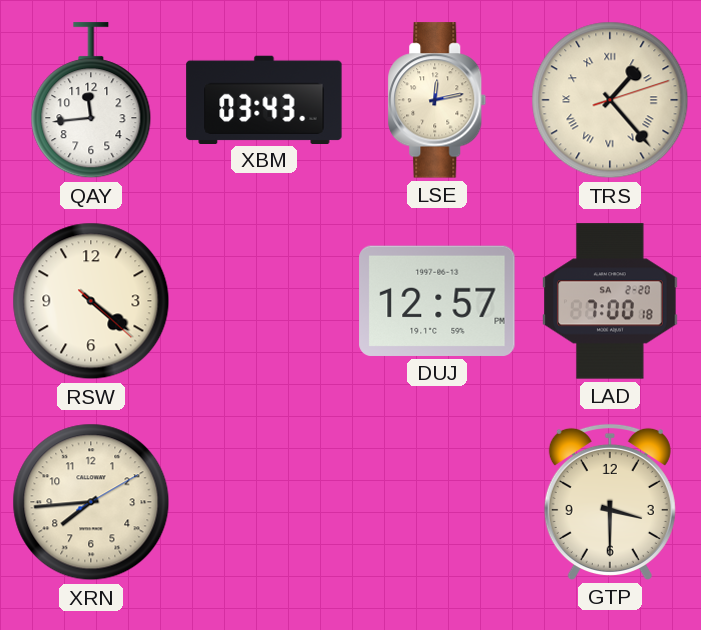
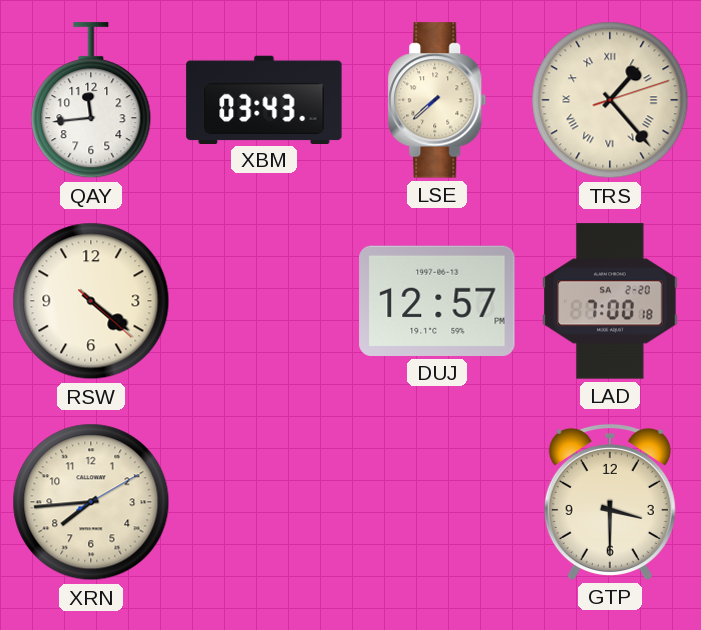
LSE: 12:13 -> 7:38 (437, 100)
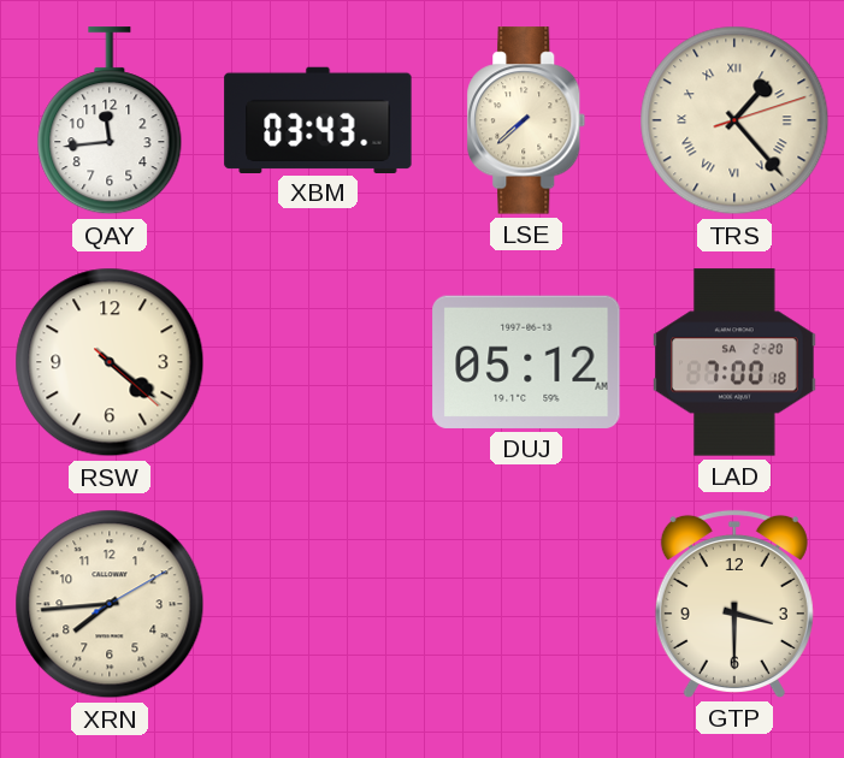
DUJ: 12:57 -> 05:12 (526, 362)
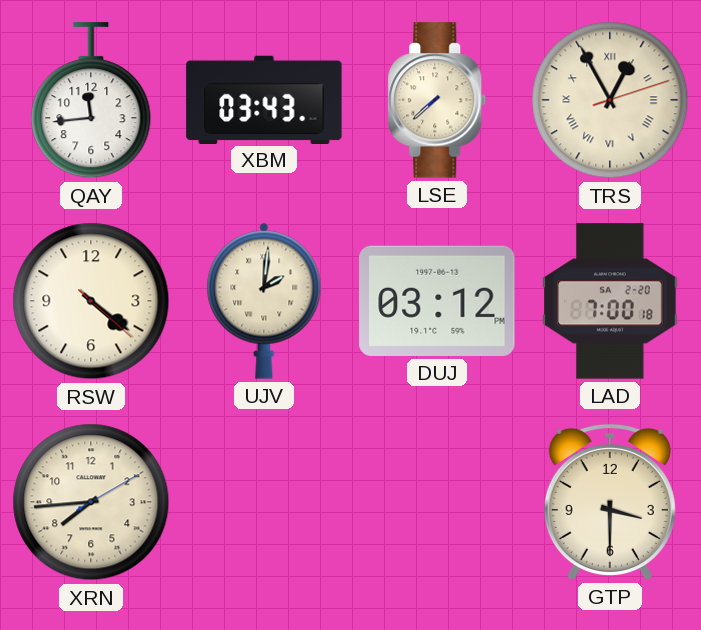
TRS: 1:23 -> 12:55 (610, 100)
UJV: none -> 2:01 (264, 301)
DUJ: 05:12 -> 03:12 (437, 301)
